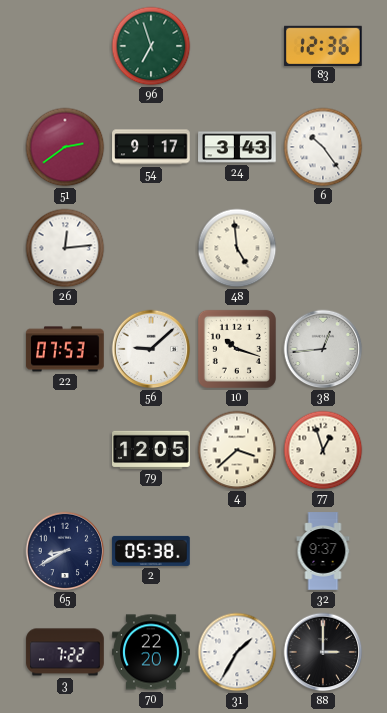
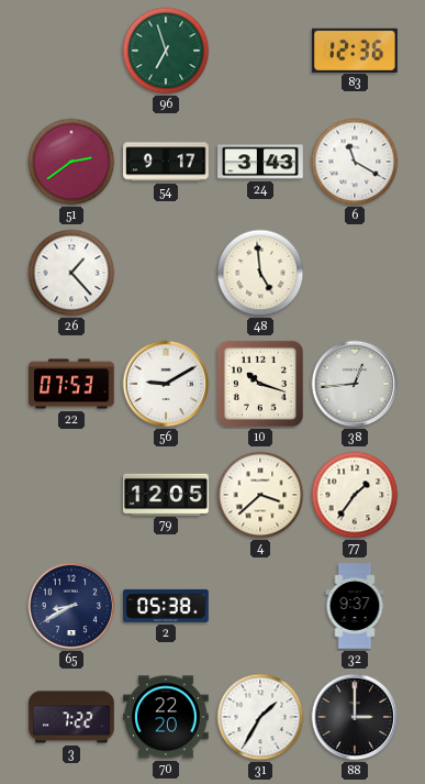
6: 10:24 -> 11:20 (355, 162)
26: 12:14 -> 1:23 (71, 273)
56: 9:08 -> 9:10 (166, 384)
77: 12:57 -> 1:36 (355, 495)
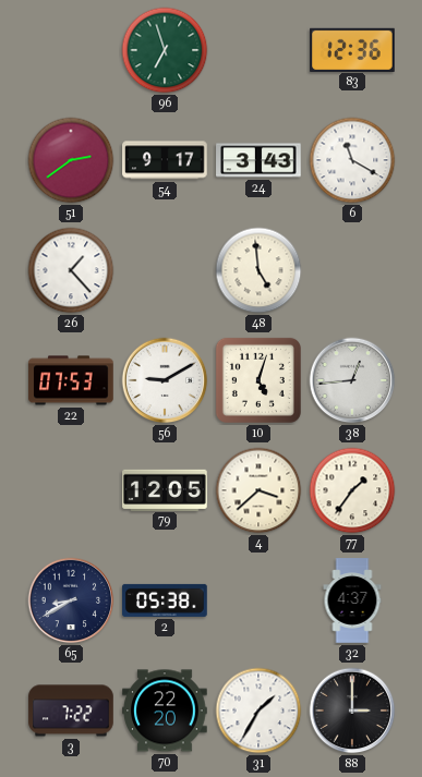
10: 10:18 -> 5:03 (258, 380)
32: 9:37 -> 4:37 (352, 600)
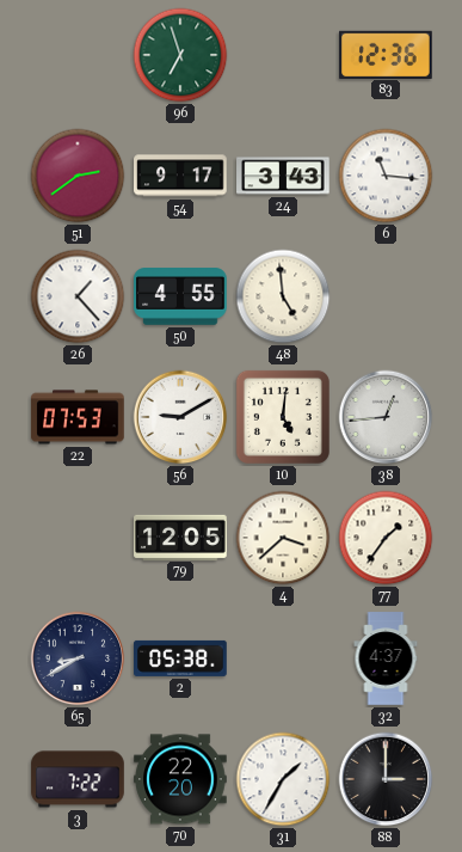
6: 11:20 -> 11:16 (386, 176)
50: none -> 4:55 (180, 296)
10: 5:03 -> 5:01 (283, 417)
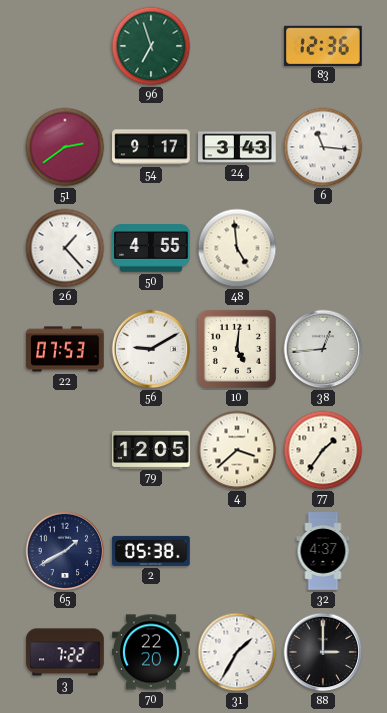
65: 8:40 -> 1:40 (65, 551)
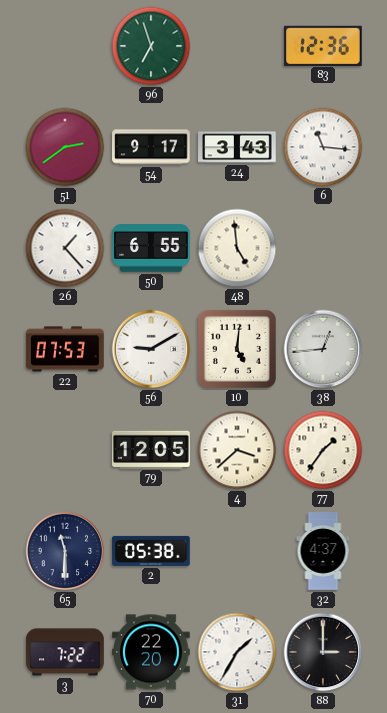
50: 4:55 -> 6:55 (151, 248)
65: 1:40 -> 11:30 (65, 551)
